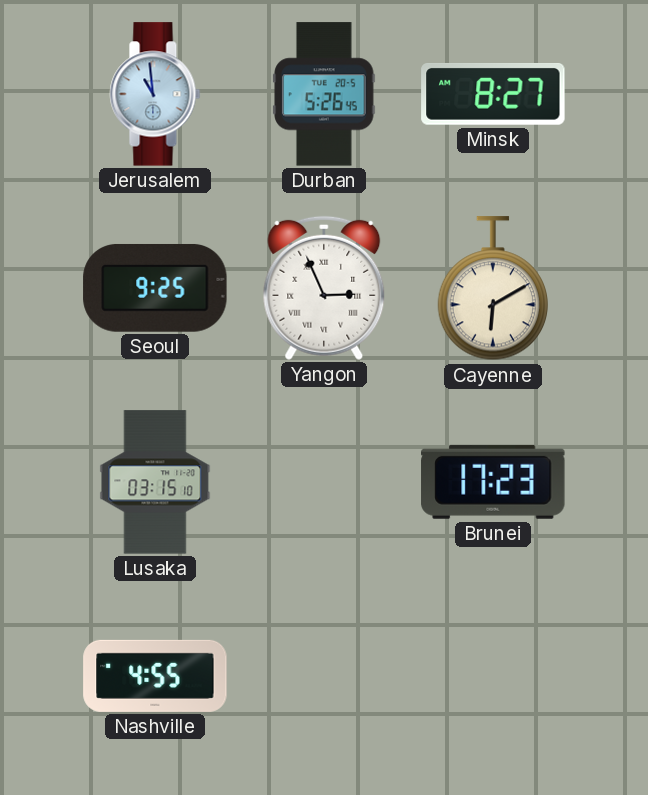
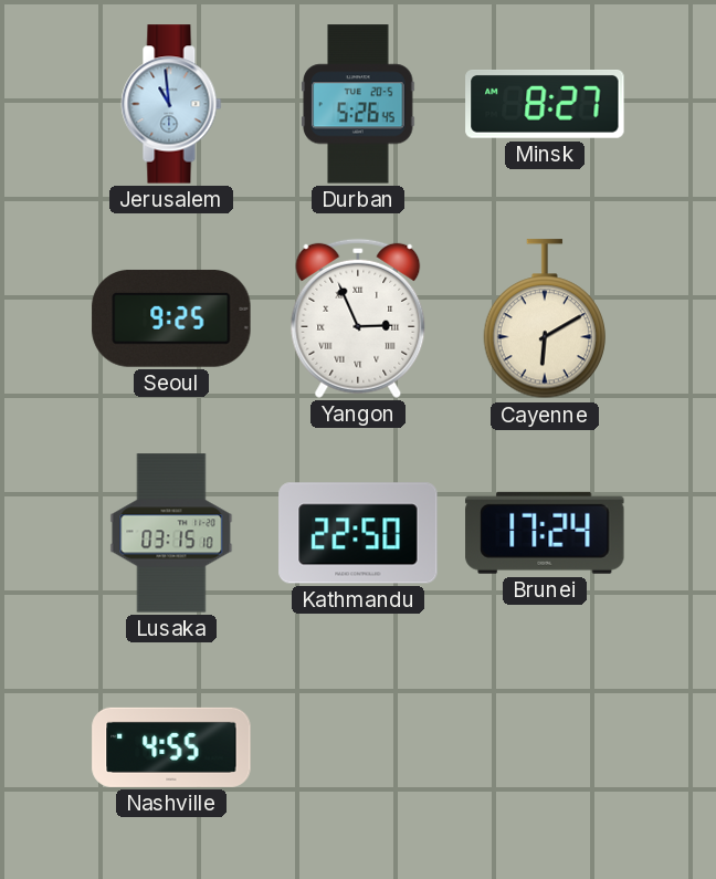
Kathmandu: none -> 22:50 (358, 533)
Brunei: 17:23 -> 17:24 (545, 533)
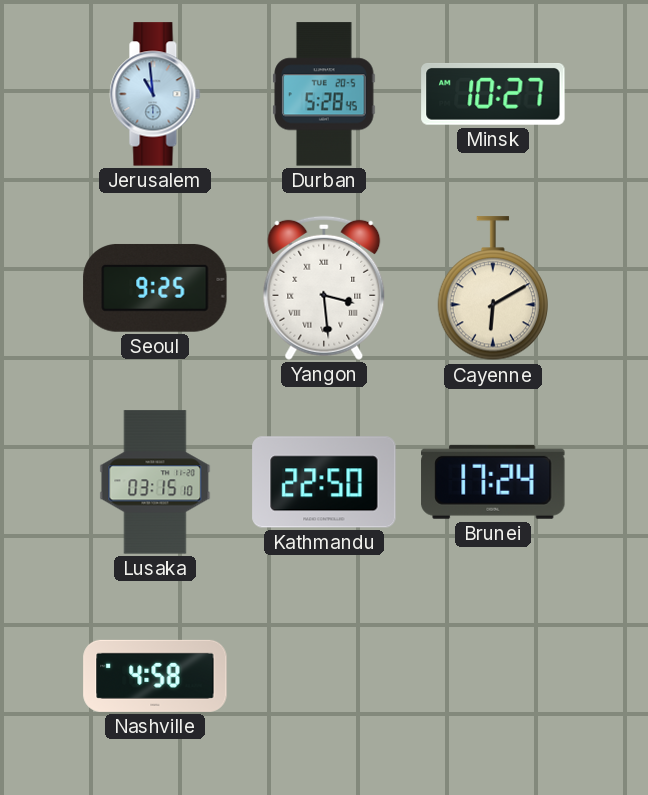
Durban: 5:26 -> 5:28 (324, 94)
Minsk: 8:27 -> 10:27 (493, 95)
Yangon: 2:56 -> 3:29 (324, 288)
Nashville: 4:55 -> 4:58 (155, 676)
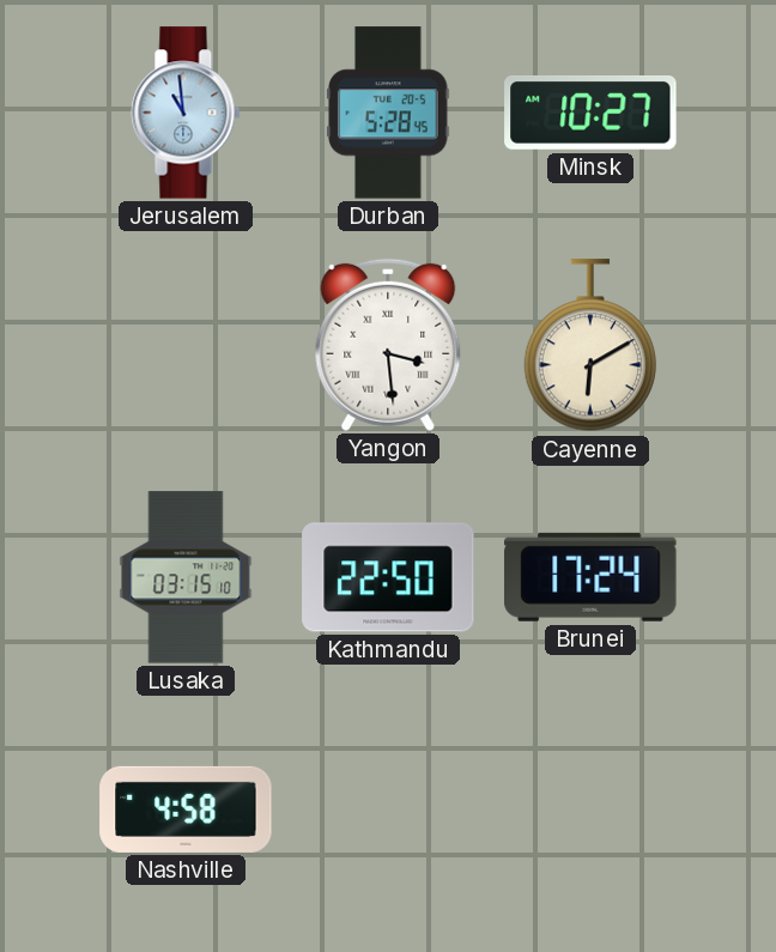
Seoul: 9:25 -> none (155, 288)
